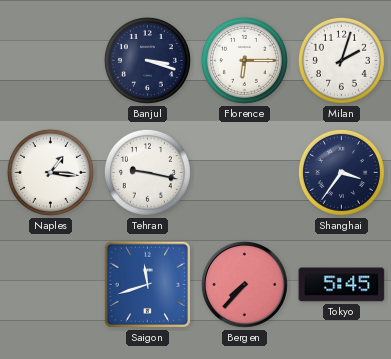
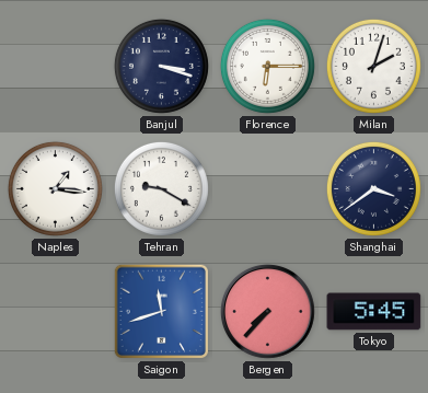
Tehran: 9:17 -> 9:20 (161, 188)
Shanghai: 3:36 -> 3:39 (373, 188)
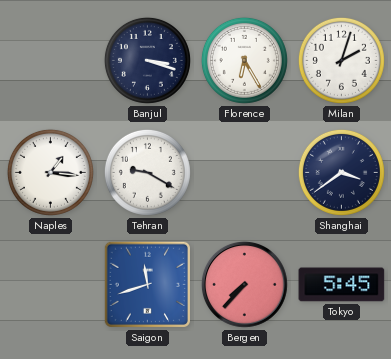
Florence: 6:15 -> 6:25 (244, 60)
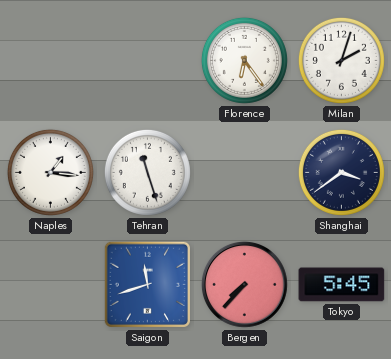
Banjul: 3:18 -> none (147, 60)
Florence: 6:25 -> 6:24 (244, 60)
Tehran: 9:20 -> 11:27 (147, 172)
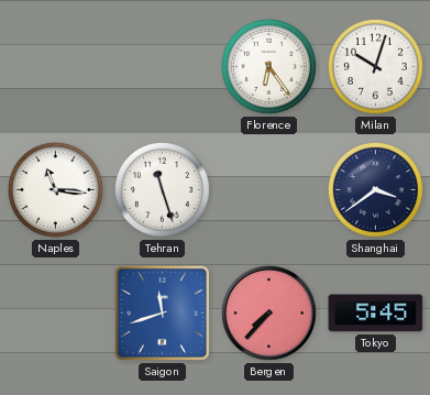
Milan: 2:03 -> 10:03 (375, 66)
Naples: 1:16 -> 11:16 (55, 189)
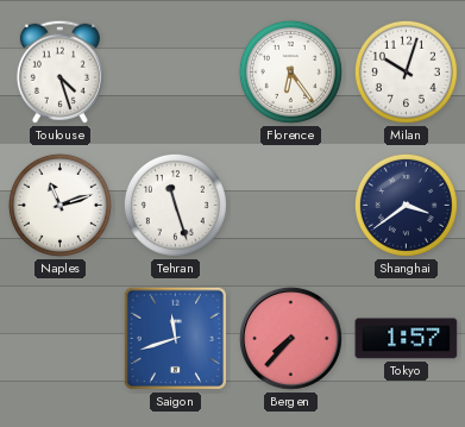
Toulouse: none -> 4:27 (59, 71)
Naples: 11:16 -> 11:12 (59, 205)
Tokyo: 5:45 -> 1:57 (407, 339)
